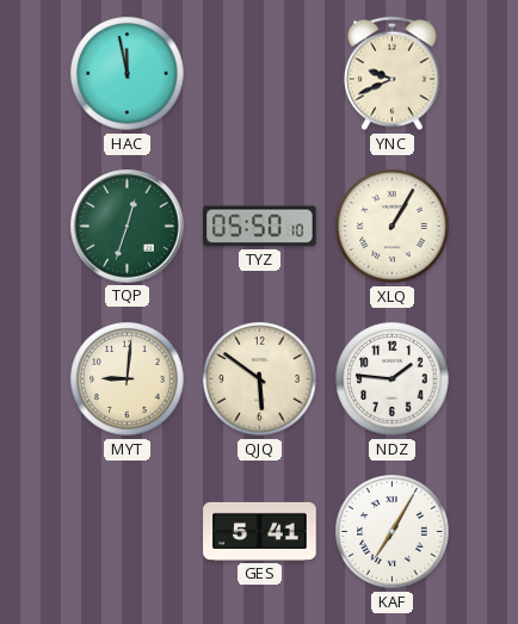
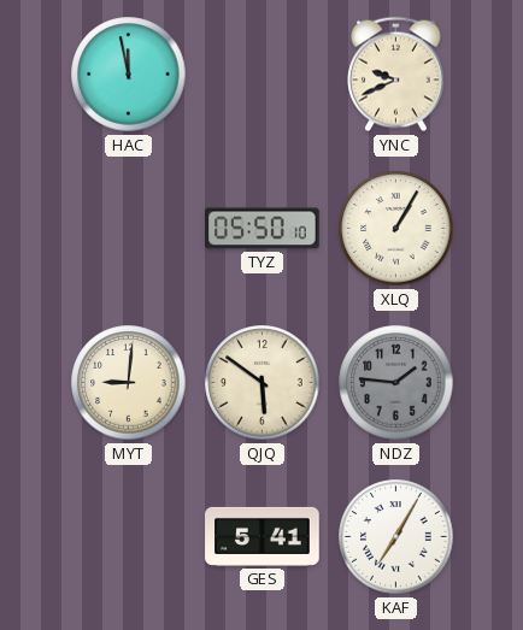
TQP: 12:33 -> none (128, 227)
NDZ dial: white -> grey (396, 383)
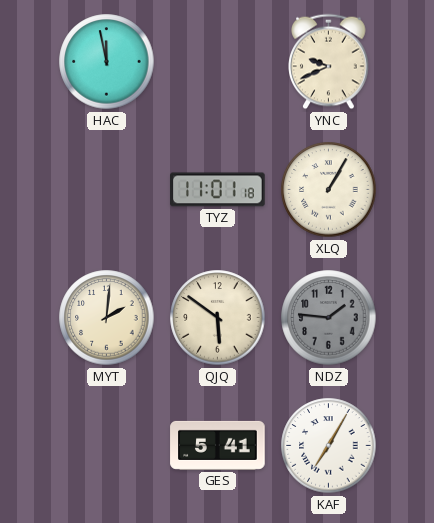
TYZ: 05:50 -> 11:01 (218, 190)
MYT: 9:01 -> 2:01 (107, 318)
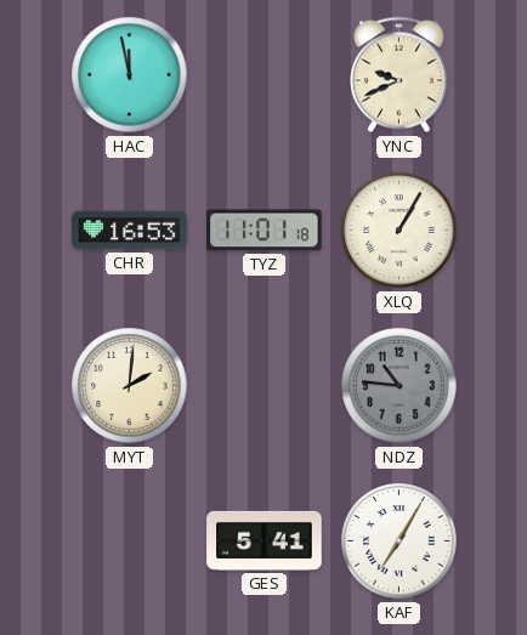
CHR: none -> 16:53 (130, 231)
QJQ: 5:51 -> none (218, 318)
NDZ: 1:46 -> 10:46 (399, 386)
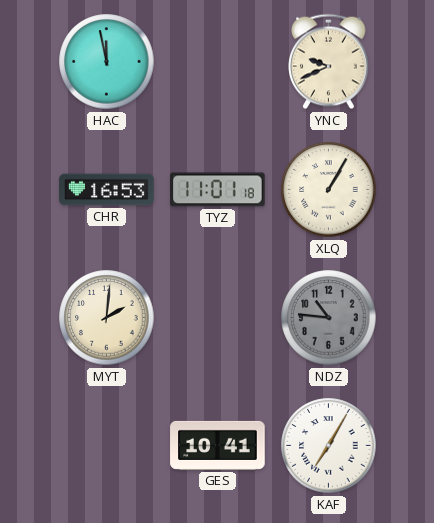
GES: 5:41 -> 10:41 (218, 445)
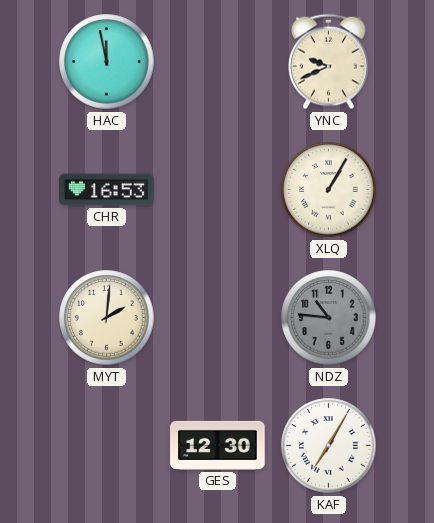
TYZ: 11:01 -> none (218, 190)
GES: 10:41 -> 12:30 (218, 445)
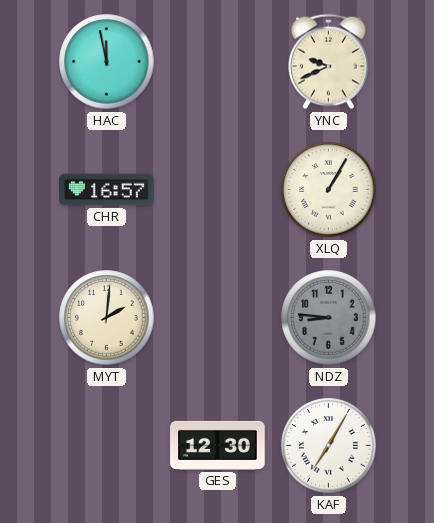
CHR: 16:53 -> 16:57 (107, 190)
NDZ: 10:46 -> 8:46 (329, 318)
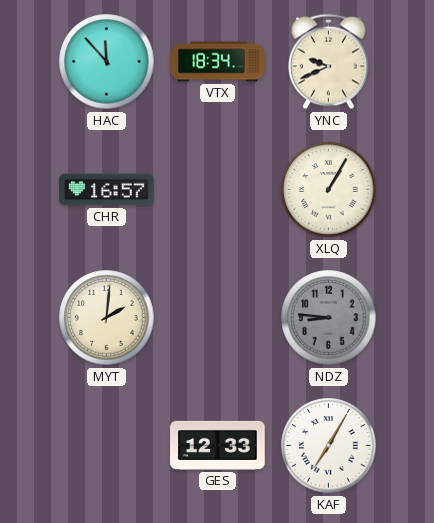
HAC: 11:58 -> 11:53 (107, 62)
VTX: none -> 18:34 (218, 62)
GES: 12:30 -> 12:33 (218, 445)
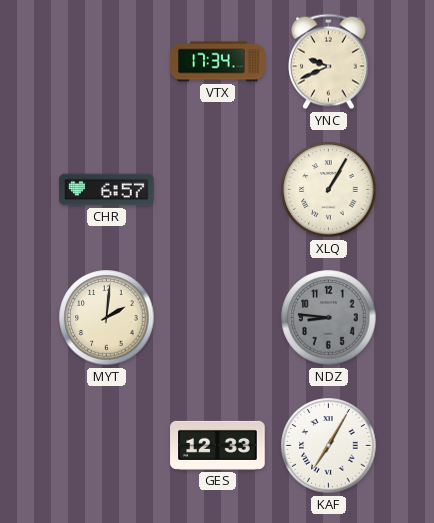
HAC: 11:53 -> none (107, 62)
VTX: 18:34 -> 17:34 (218, 62)
CHR: 16:57 -> 6:57 (107, 190)
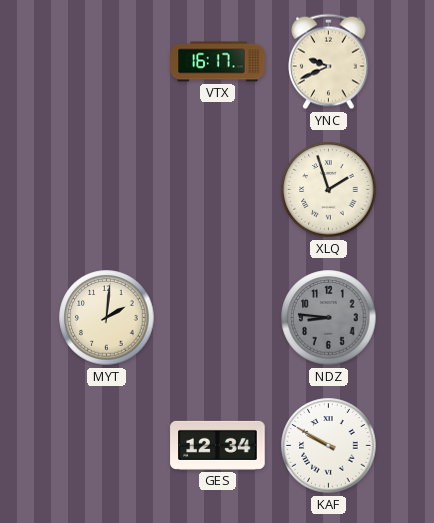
VTX: 17:34 -> 16:17 (218, 62)
CHR: 6:57 -> none (107, 190)
XLQ: 1:05 -> 1:57 (329, 190)
GES: 12:33 -> 12:34 (218, 445)
KAF: 7:05 -> 9:50 (329, 446)
